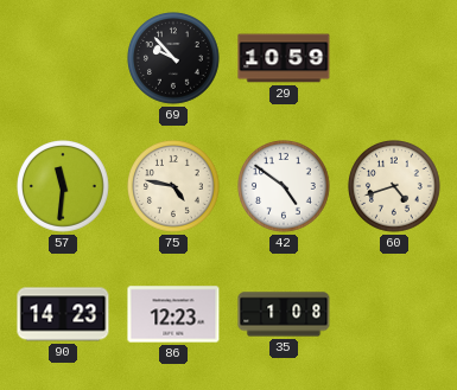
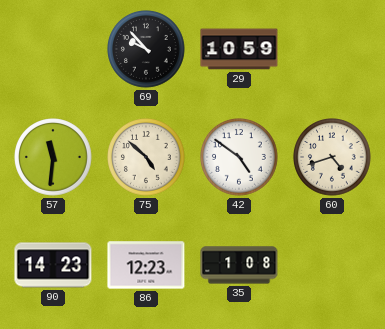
75: 4:47 -> 4:52 (147, 158)
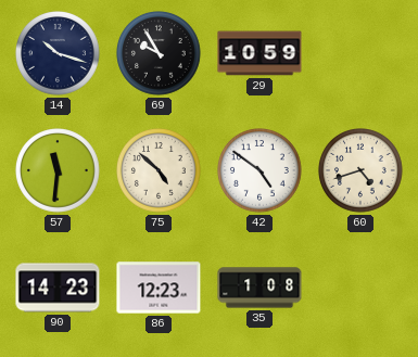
14: none -> 10:18 (59, 54)
69: 9:53 -> 9:55 (160, 54)
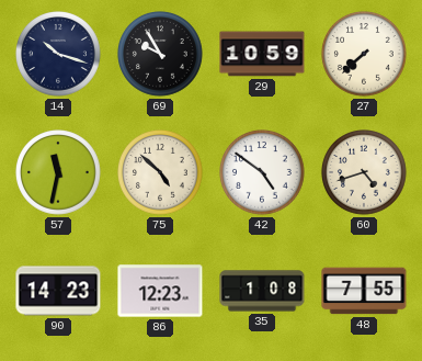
27: none -> 7:38 (365, 55)
57: 11:31 -> 11:32 (59, 173)
48: none -> 7:55 (364, 291)
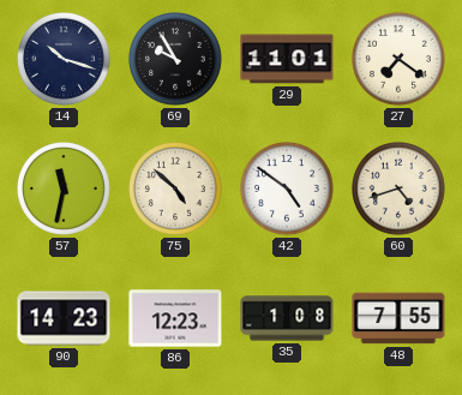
29: 10:59 -> 11:01 (287, 59)
27: 7:38 -> 7:21 (400, 60)
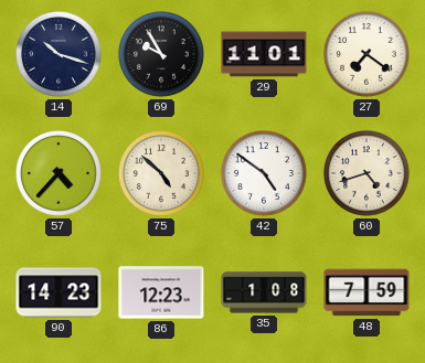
57: 11:32 -> 4:37 (60, 174)
48: 7:55 -> 7:59 (366, 292)
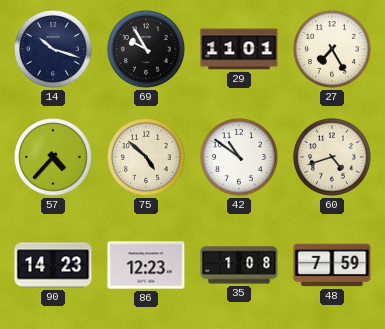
27: 7:21 -> 7:25 (333, 50)
42: 4:51 -> 10:51 (240, 158)
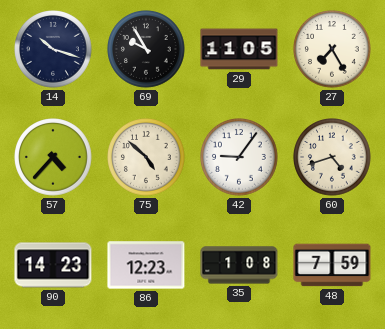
29: 11:01 -> 11:05 (239, 49)
42: 10:51 -> 9:06 (240, 158)
